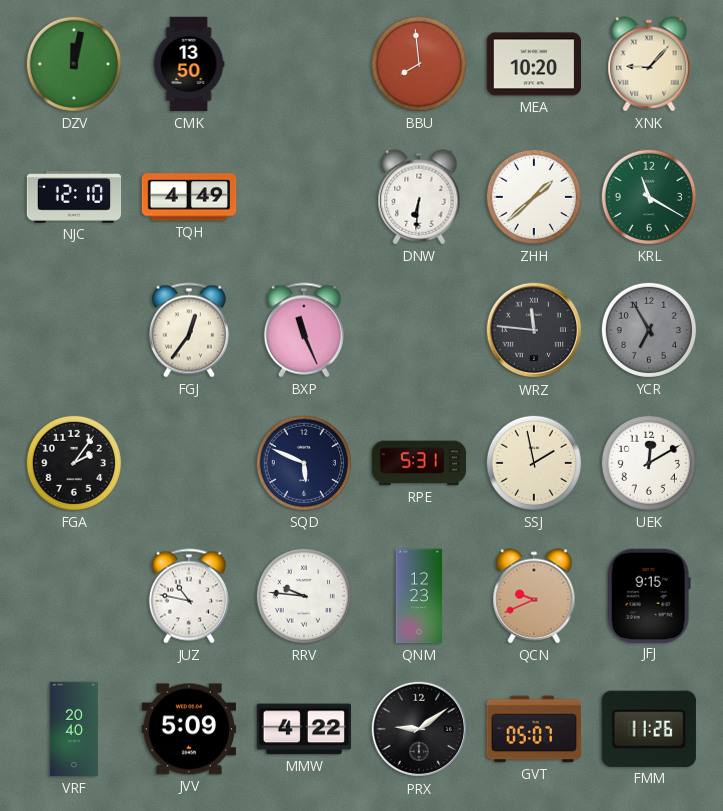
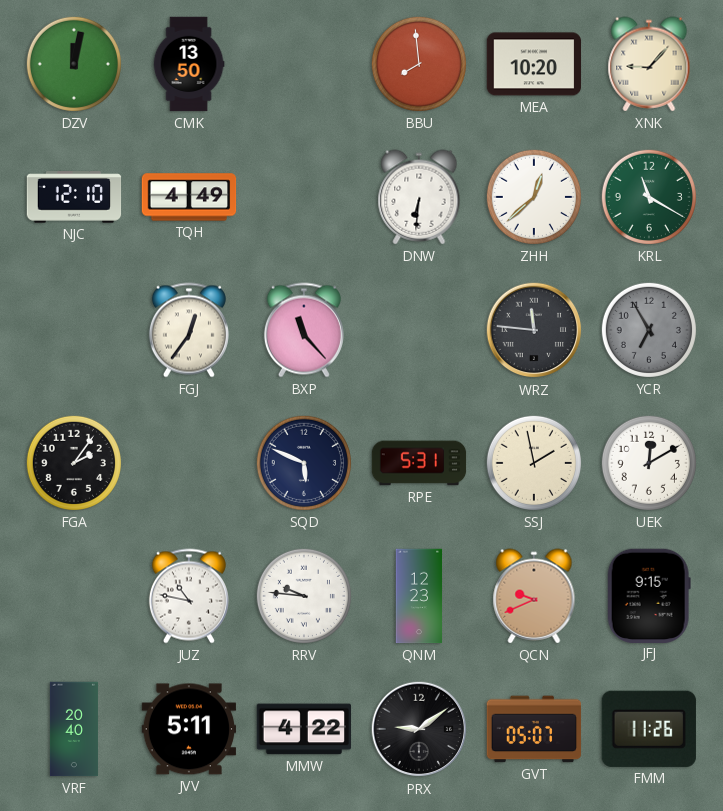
ZHH: 1:38 -> 12:38 (534, 197)
BXP: 11:26 -> 11:23 (304, 330)
JVV: 5:09 -> 5:11 (189, 729)
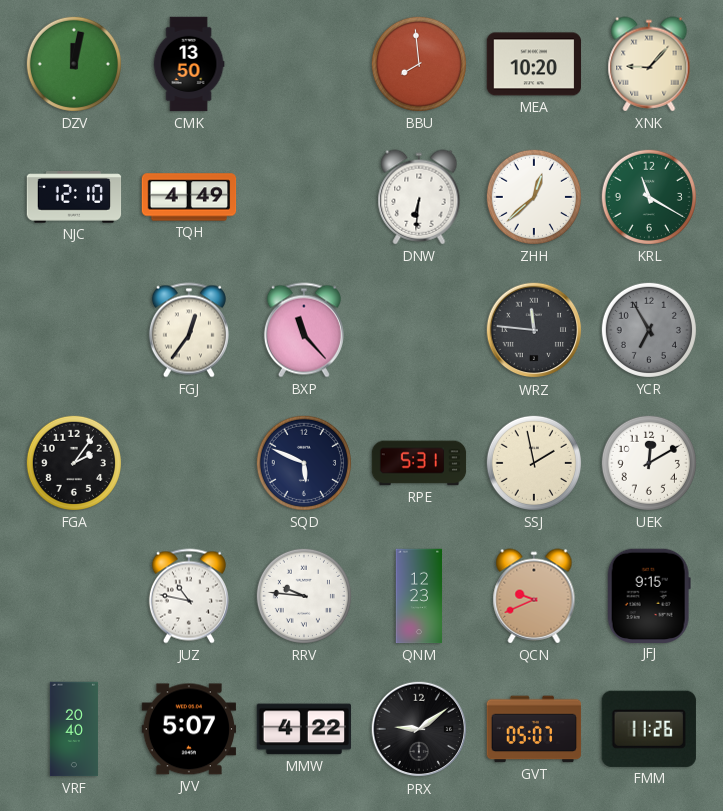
JVV: 5:11 -> 5:07 (189, 729)
